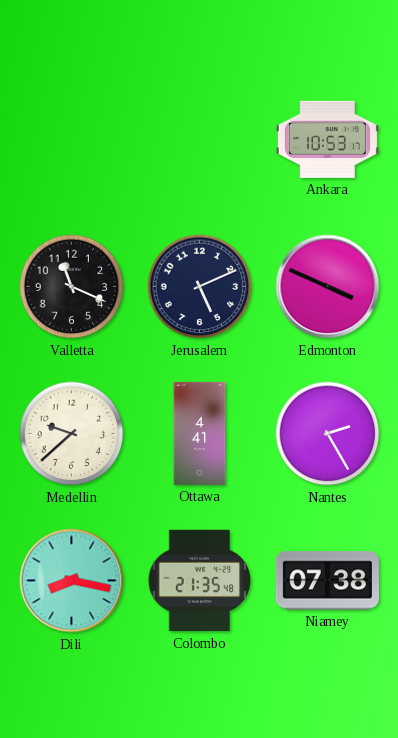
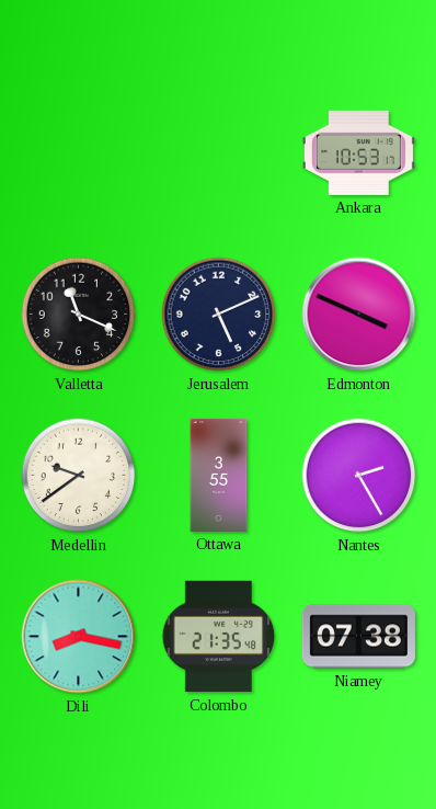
Medellin: 9:38 -> 9:39 (79, 476)
Ottawa: 4:41 -> 3:55 (219, 475)
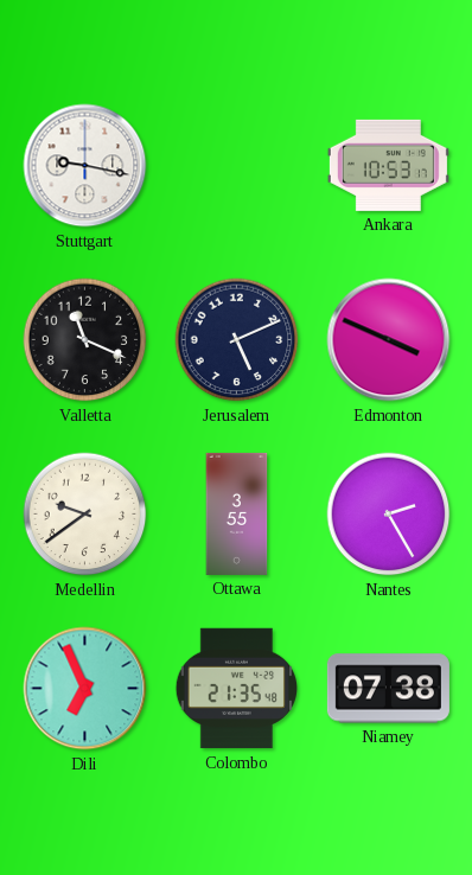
Stuttgart: none -> 9:17 (85, 166)
Dili: 8:17 -> 6:56 (85, 689)
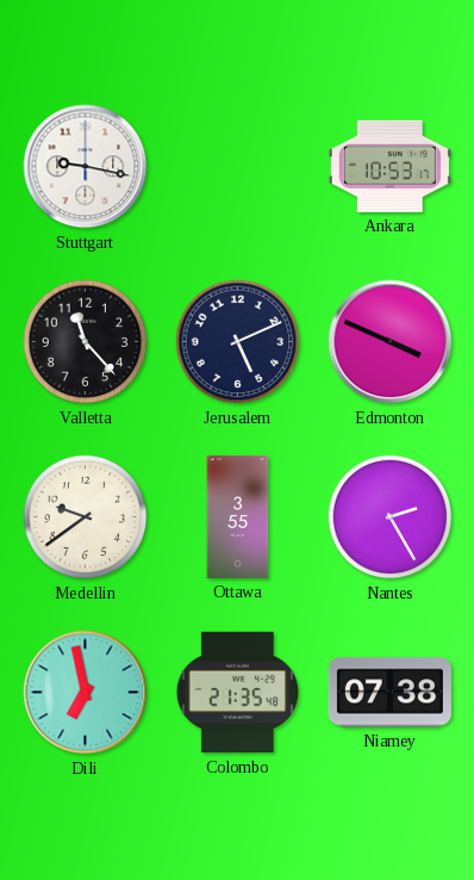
Valletta: 11:19 -> 11:23 (86, 342)
Dili: 6:56 -> 6:58 (86, 693)
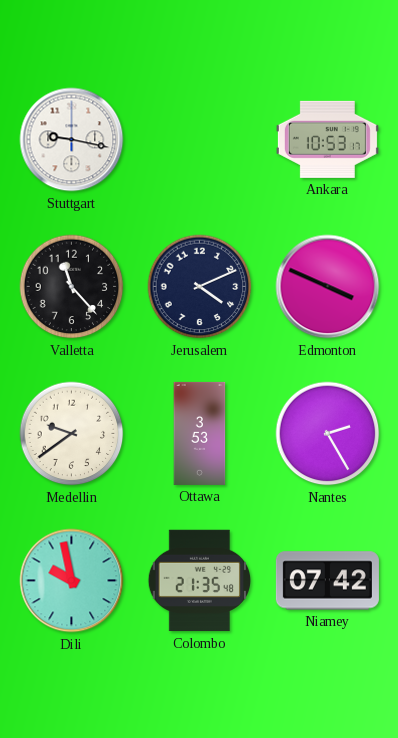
Jerusalem: 5:11 -> 4:11 (200, 287)
Ottawa: 3:55 -> 3:53 (200, 433)
Dili: 6:58 -> 9:58 (72, 581)
Niamey: 07:38 -> 07:42 (327, 581)
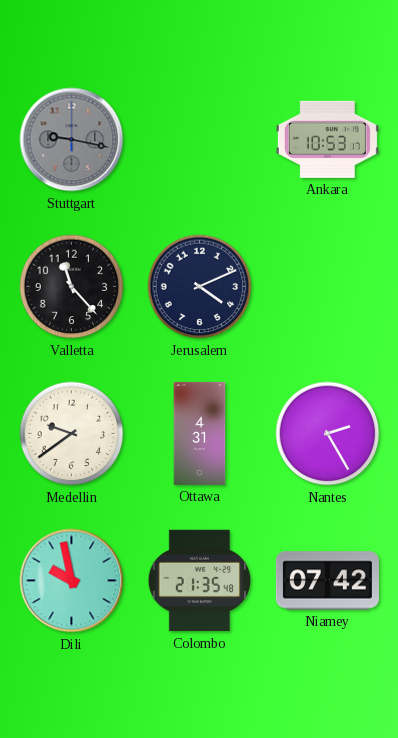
Stuttgart dial: white -> grey (72, 140)
Edmonton: 3:49 -> none (328, 287)
Ottawa: 3:53 -> 4:31 (200, 433)
